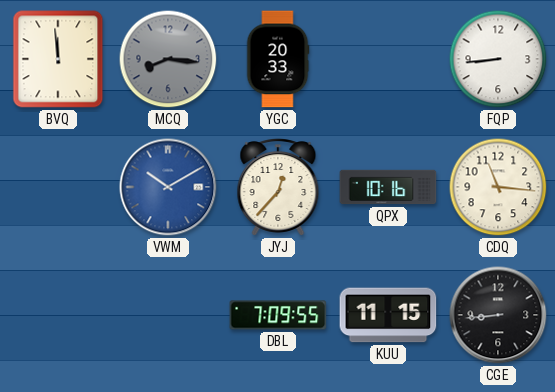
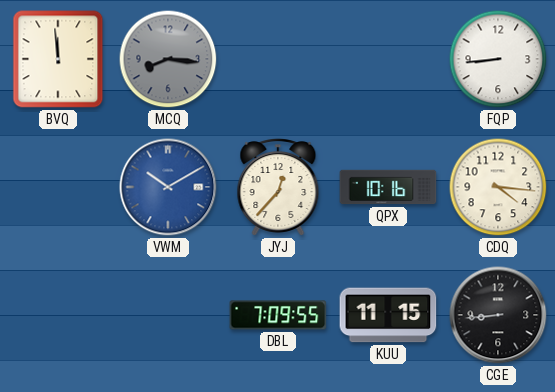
YGC: 20:33 -> none (278, 59)
CDQ: 11:16 -> 4:16 (498, 187)
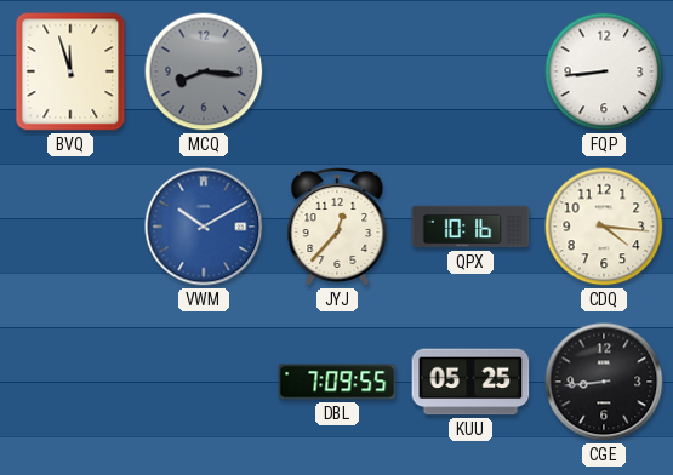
BVQ: 11:59 -> 11:57 (70, 71)
KUU: 11:15 -> 05:25 (470, 382)
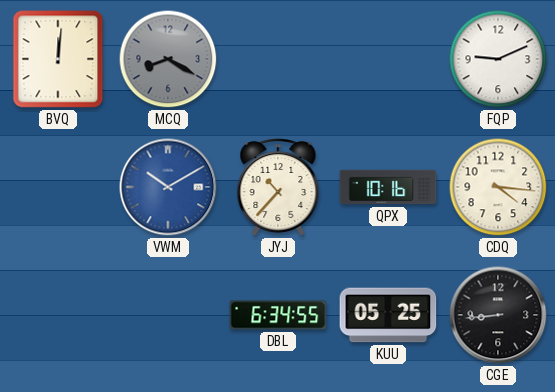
BVQ: 11:57 -> 12:01 (58, 59)
MCQ: 8:16 -> 8:20 (168, 59)
FQP: 8:44 -> 9:11 (498, 59)
JYJ: 12:37 -> 10:37 (278, 188)
DBL: 7:09 -> 6:34 (278, 315)
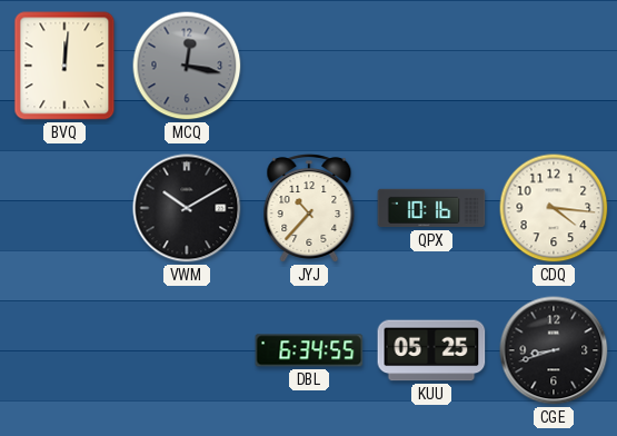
MCQ: 8:20 -> 12:17 (187, 66)
FQP: 9:11 -> none (498, 59)
VWM dial: blue -> black (187, 208)
CGE: 8:44 -> 8:42 (554, 350)
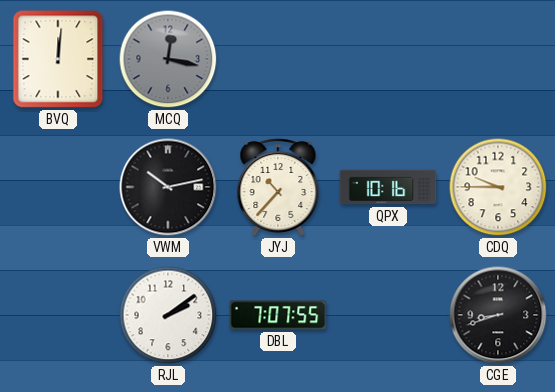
VWM: 10:10 -> 10:13 (168, 187)
CDQ: 4:16 -> 9:45 (498, 187)
RJL: none -> 2:09 (168, 315)
DBL: 6:34 -> 7:07 (278, 315)
KUU: 05:25 -> none (431, 350)
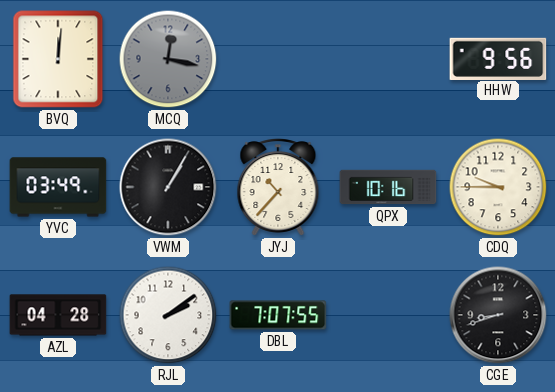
HHW: none -> 9:56 (498, 58)
YVC: none -> 03:49 (58, 187)
VWM: 10:13 -> 1:05 (168, 187)
AZL: none -> 04:28 (58, 315)
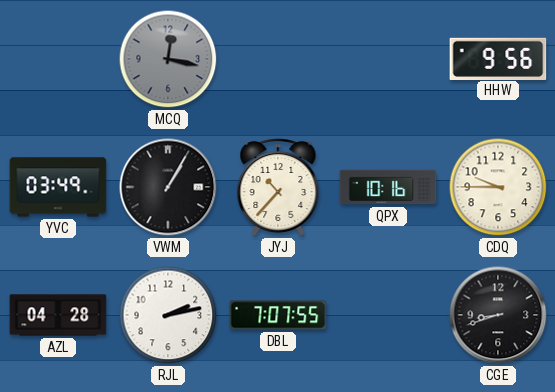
BVQ: 12:01 -> none (58, 59)
RJL: 2:09 -> 2:13 (168, 315)
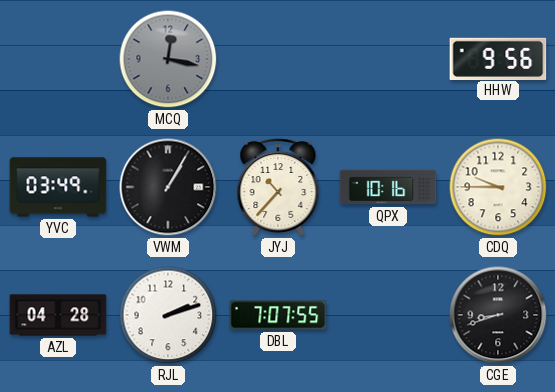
RJL: 2:13 -> 2:12 (168, 315)
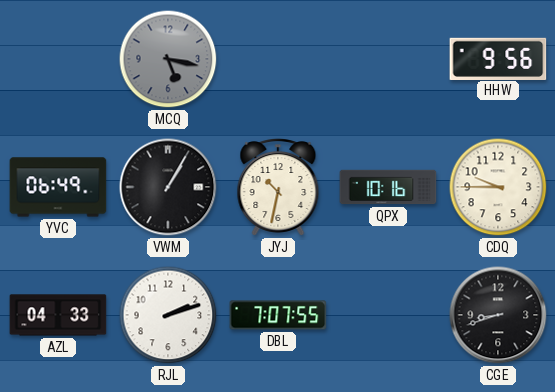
MCQ: 12:17 -> 5:17 (168, 59)
YVC: 03:49 -> 06:49 (58, 187)
JYJ: 10:37 -> 10:32 (278, 188)
AZL: 04:28 -> 04:33 (58, 315)
